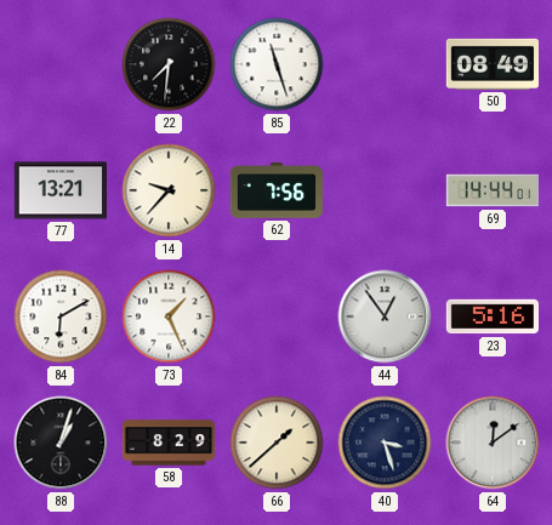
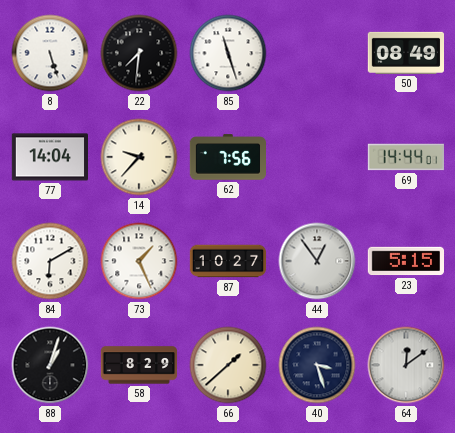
8: none -> 5:27 (50, 53)
77: 13:21 -> 14:04 (49, 157)
87: none -> 10:27 (228, 261)
23: 5:16 -> 5:15 (405, 261)
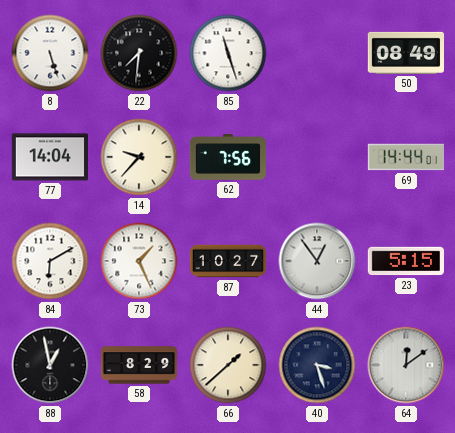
88: 1:03 -> 12:58 (50, 365)
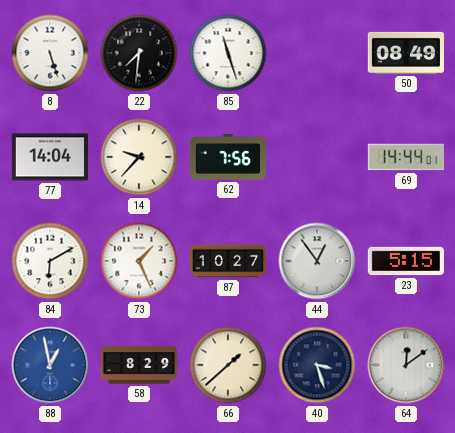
88 dial: black -> blue (50, 365)
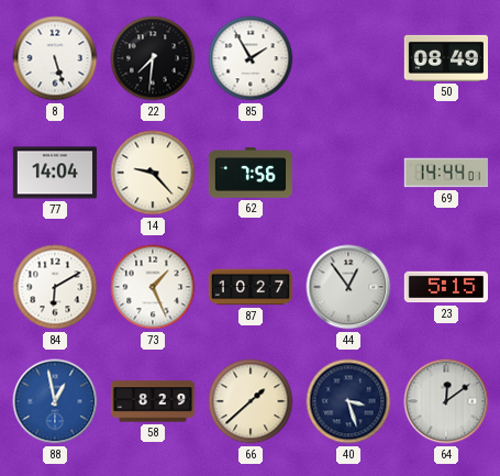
85: 11:27 -> 1:55 (251, 58)
14: 9:37 -> 9:23 (153, 173)
